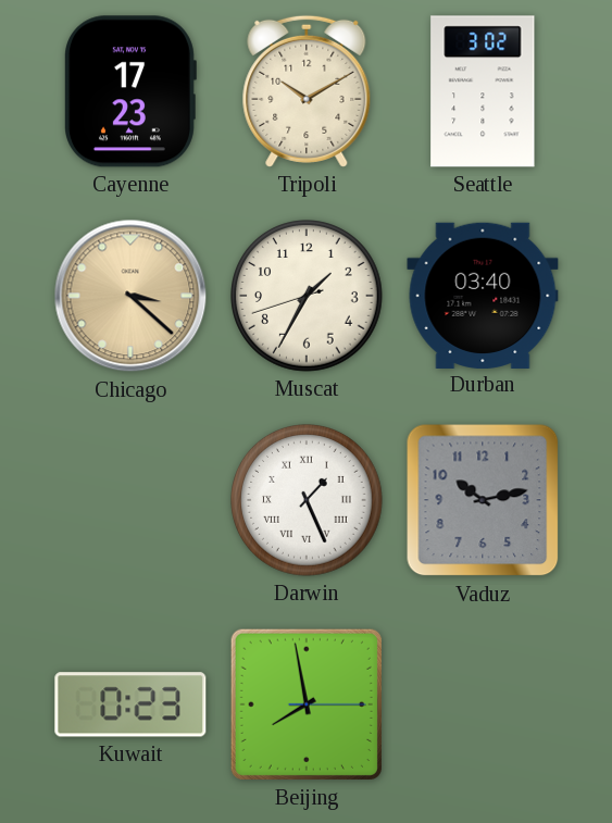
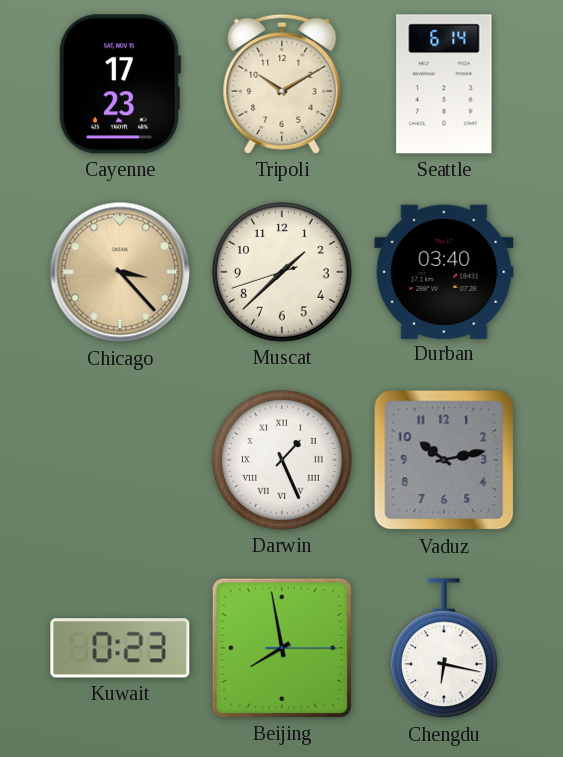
Seattle: 3:02 -> 6:14 (444, 84)
Chicago: 3:22 -> 3:23 (120, 272)
Muscat: 1:34 -> 1:37 (283, 273)
Chengdu: none -> 6:17 (444, 649)
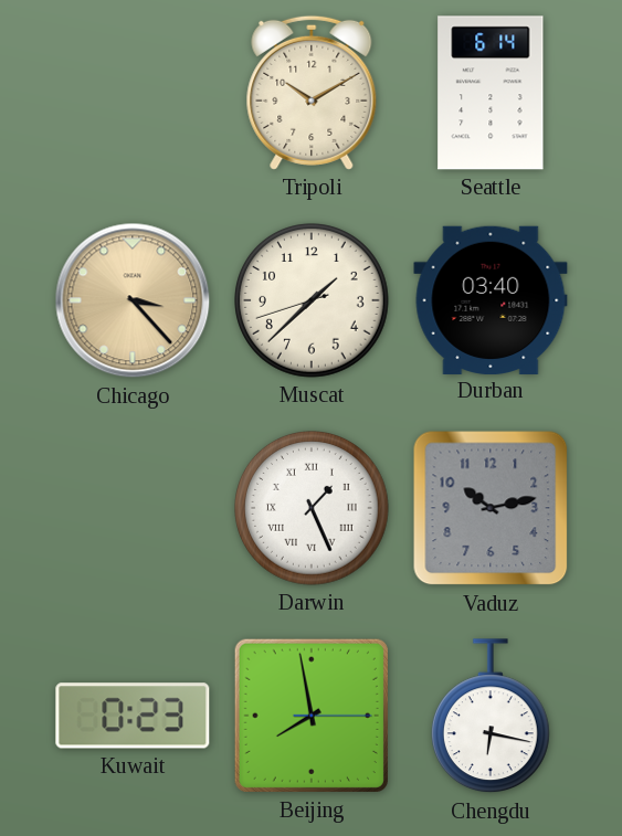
Cayenne: 17:23 -> none (120, 84)
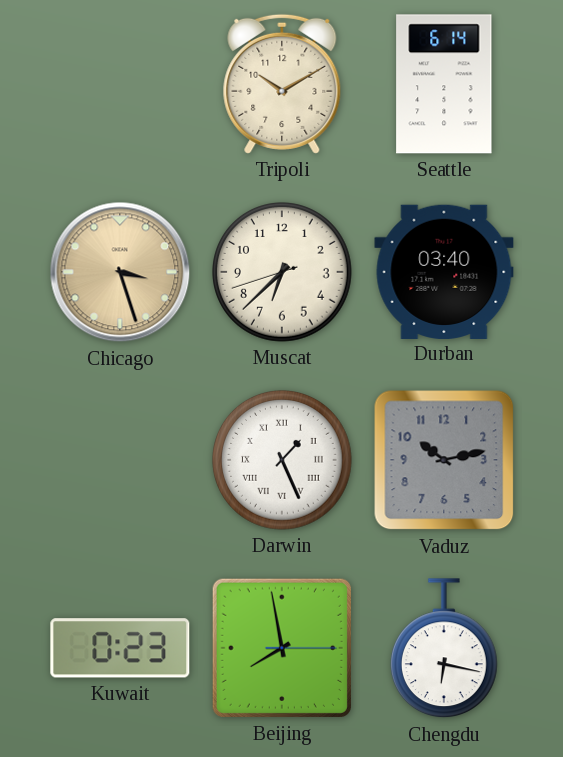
Chicago: 3:23 -> 3:27 (120, 272)
Muscat: 1:37 -> 6:37 (283, 273)
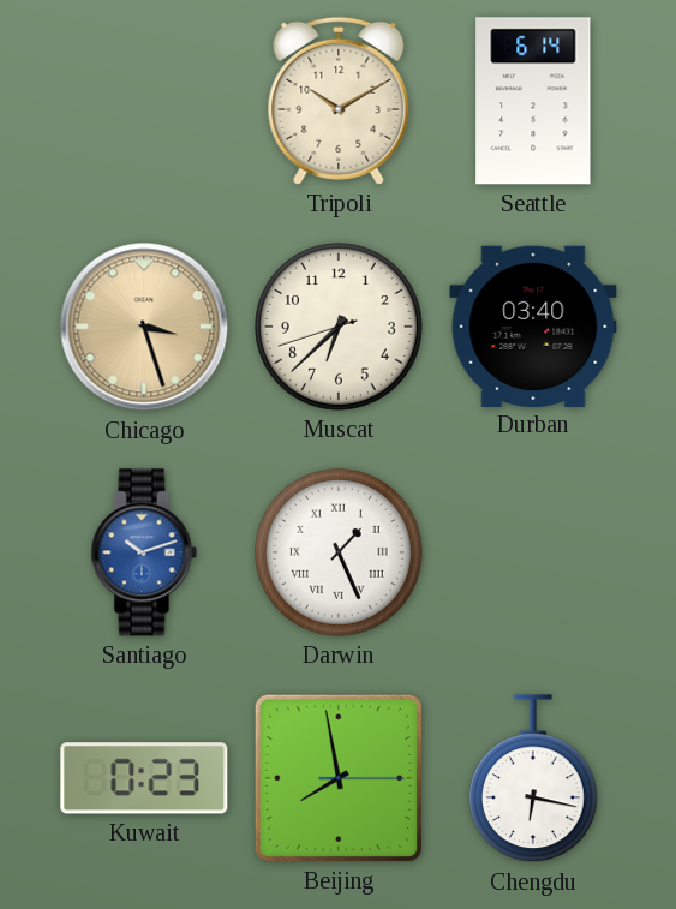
Santiago: none -> 10:12 (144, 552)
Vaduz: 10:13 -> none (444, 460)
